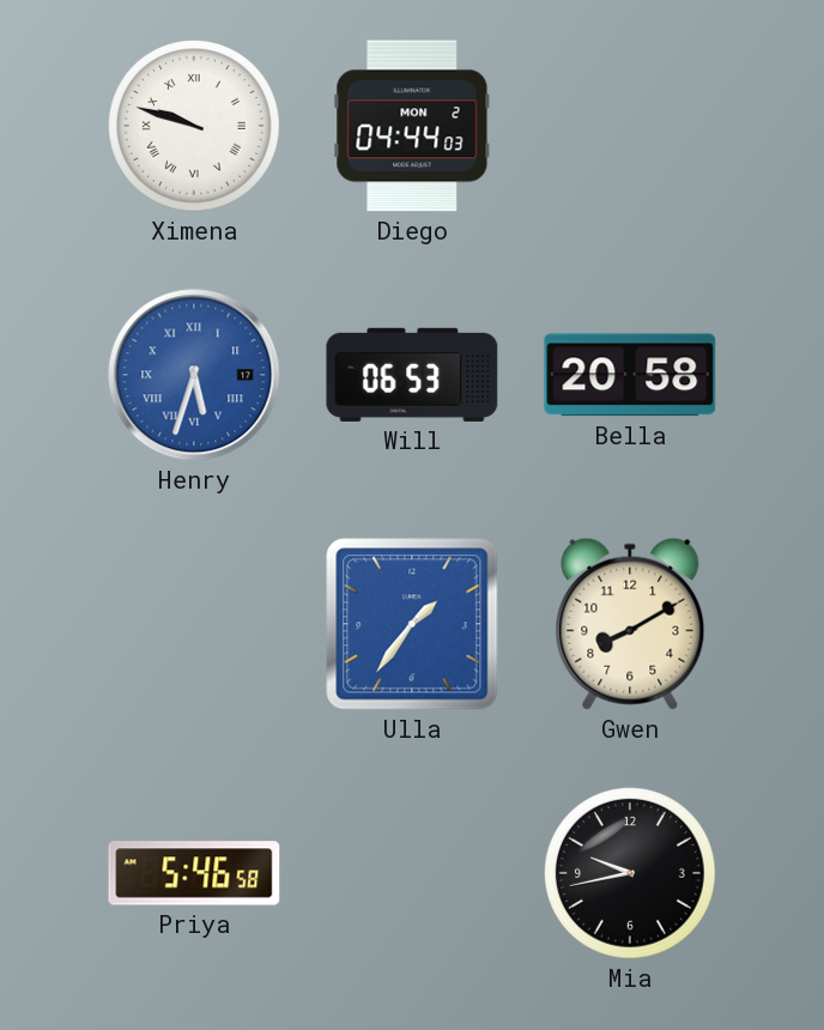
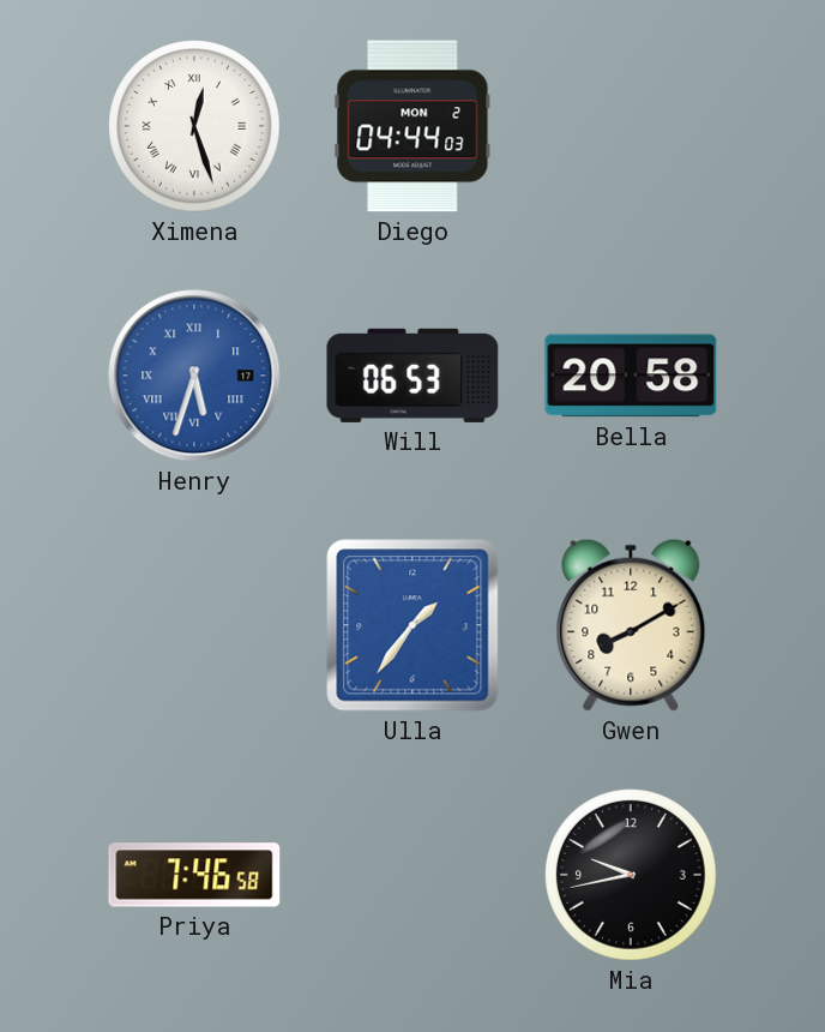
Ximena: 9:48 -> 12:27 (194, 126)
Priya: 5:46 -> 7:46 (194, 875)
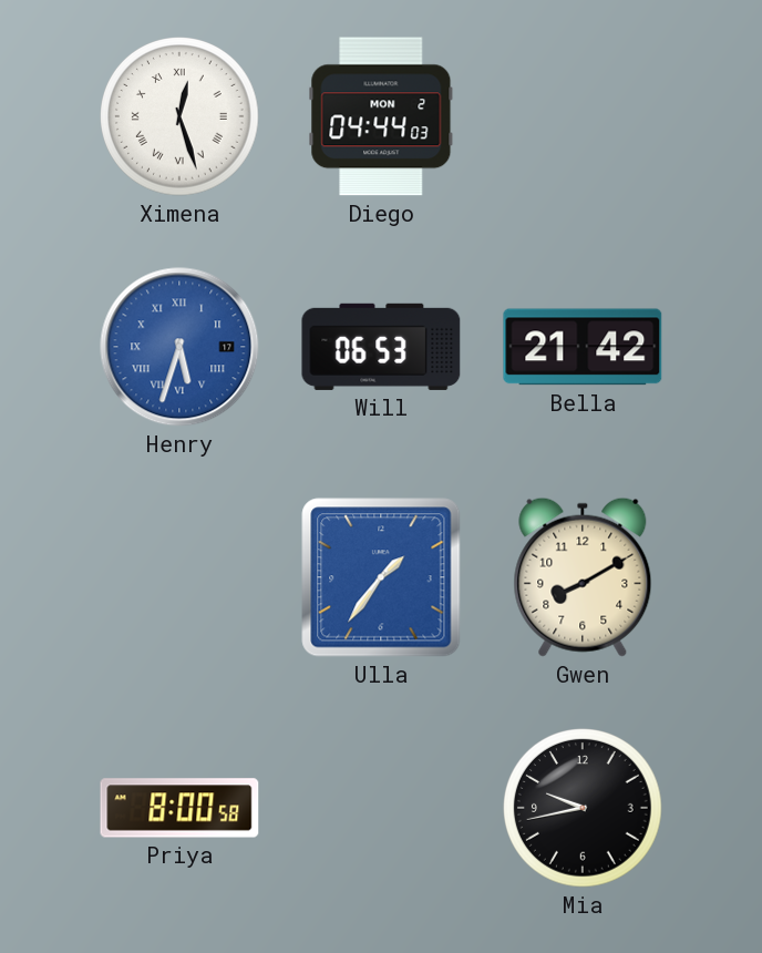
Bella: 20:58 -> 21:42 (583, 347)
Priya: 7:46 -> 8:00 (179, 808)
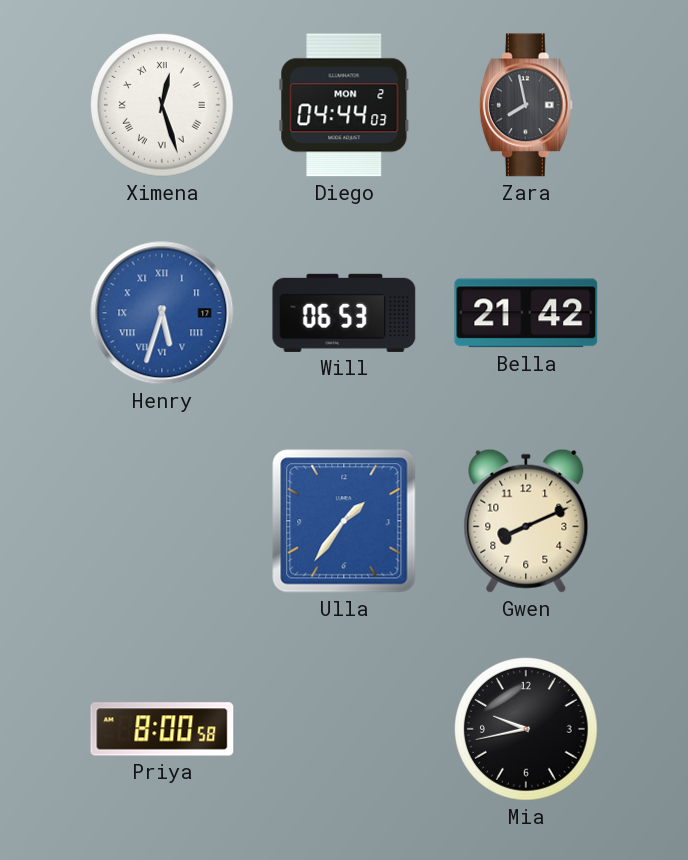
Zara: none -> 7:58 (526, 105)
Gwen: 8:10 -> 8:11 (526, 521)
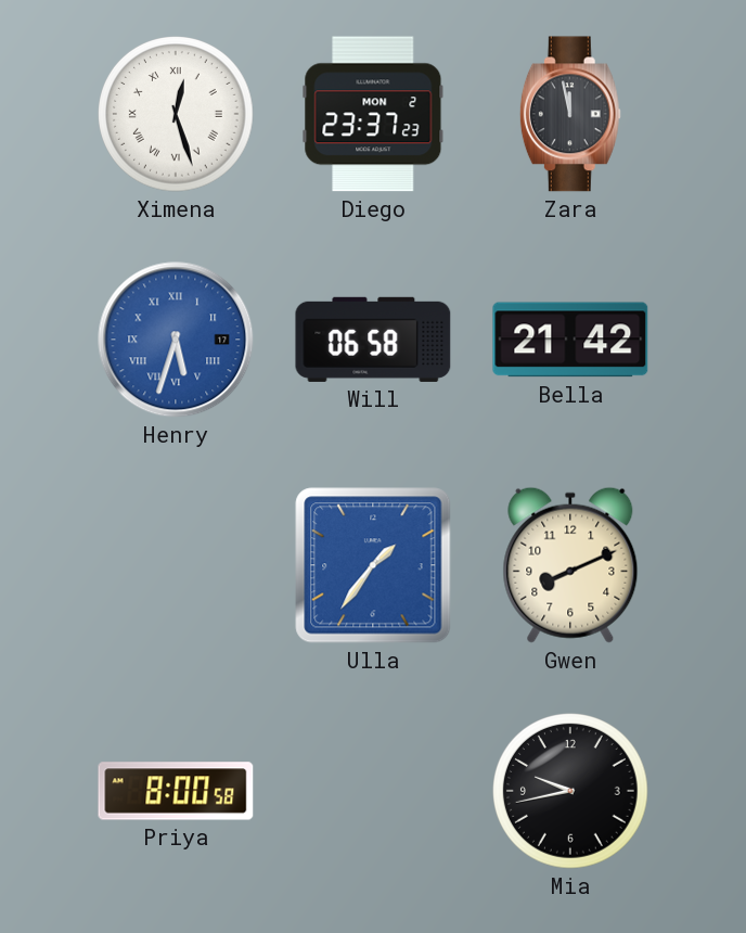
Diego: 04:44 -> 23:37 (373, 114)
Zara: 7:58 -> 11:58 (570, 114)
Will: 06:53 -> 06:58 (373, 340)
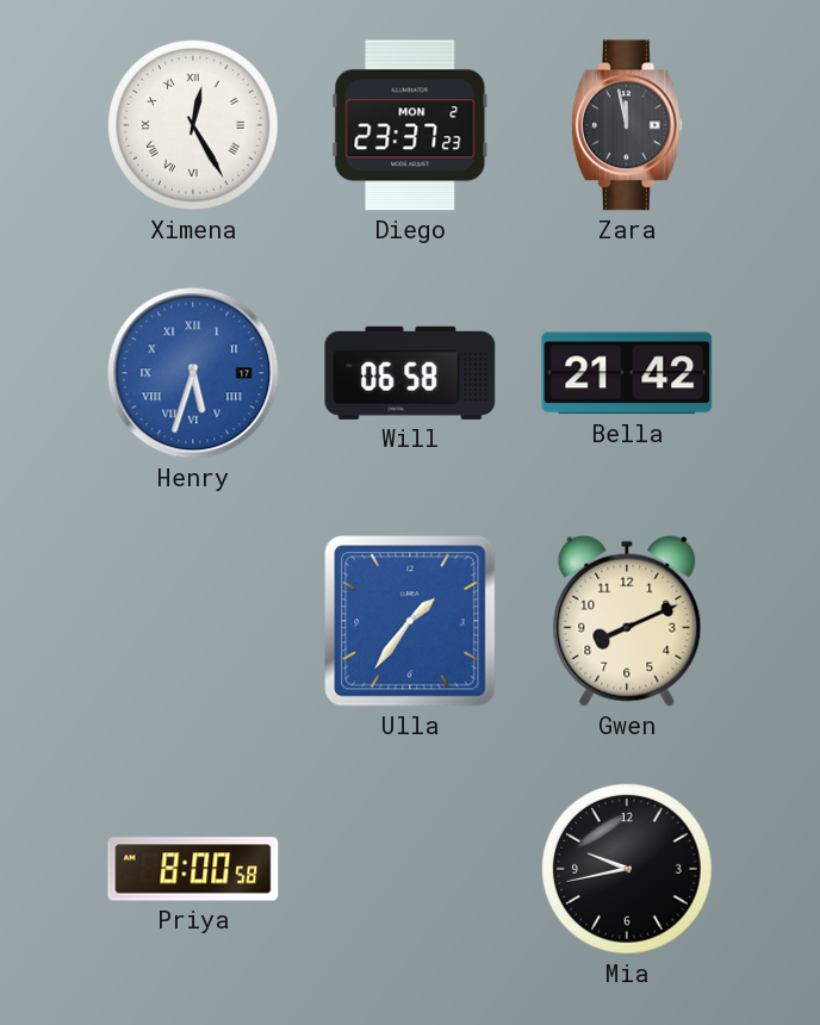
Ximena: 12:27 -> 12:25 (193, 125)
